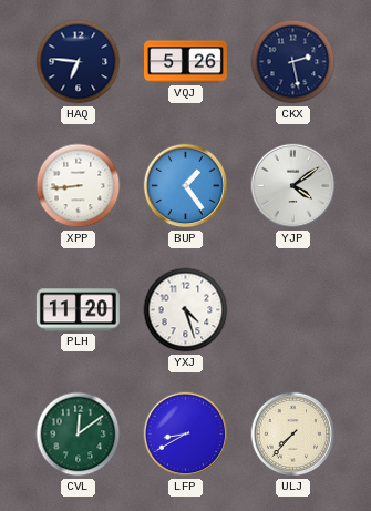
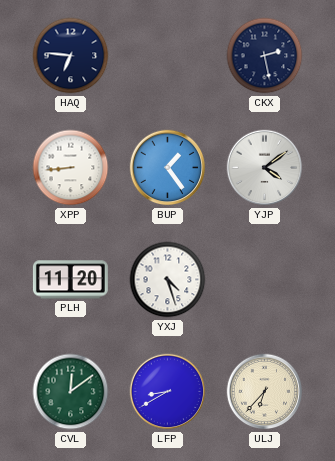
VQJ: 5:26 -> none (186, 62)
ULJ: 7:37 -> 6:37 (265, 392)
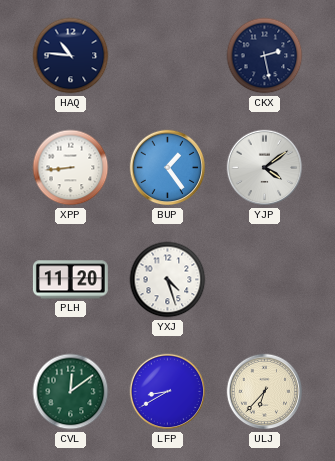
HAQ: 6:46 -> 10:46 (71, 56)
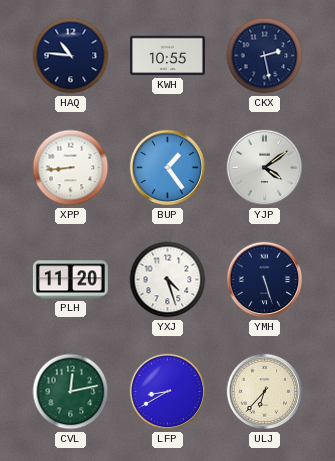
KWH: none -> 10:55 (167, 56)
YMH: none -> 5:27 (265, 280)
CVL: 12:09 -> 12:13 (71, 392)
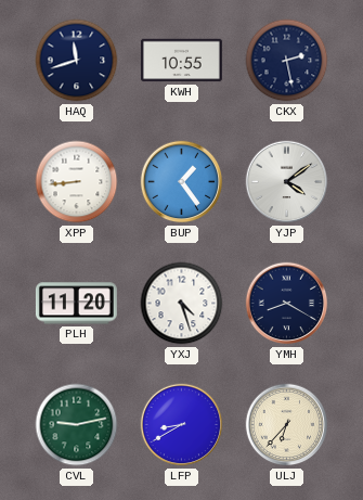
HAQ: 10:46 -> 11:42 (77, 61)
YMH: 5:27 -> 8:20 (287, 304)
CVL: 12:13 -> 9:13 (77, 425)
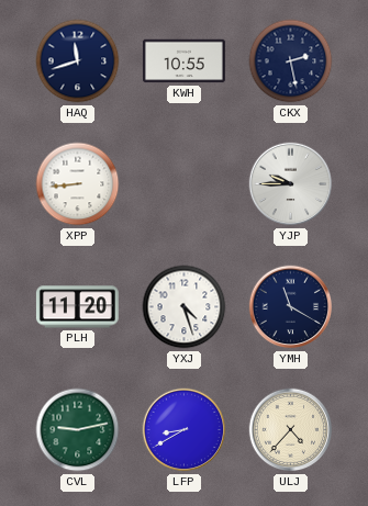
BUP: 1:24 -> none (182, 182)
YJP: 4:09 -> 9:45 (291, 184)
YMH: 8:20 -> 11:20 (291, 307)
ULJ: 6:37 -> 4:37 (291, 430)
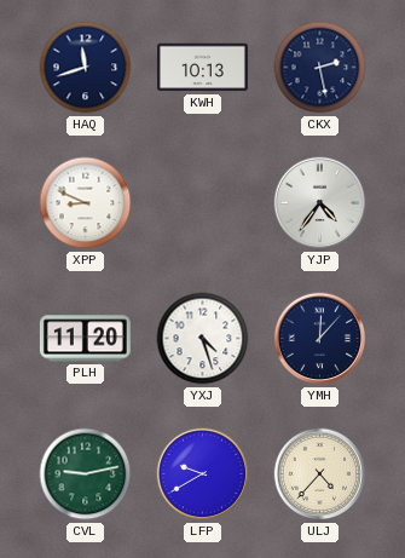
KWH: 10:55 -> 10:13 (202, 68)
XPP: 8:44 -> 8:49 (86, 203)
YJP: 9:45 -> 4:36 (320, 203)
YMH: 11:20 -> 12:07 (320, 339)
LFP: 8:40 -> 9:40 (203, 474)
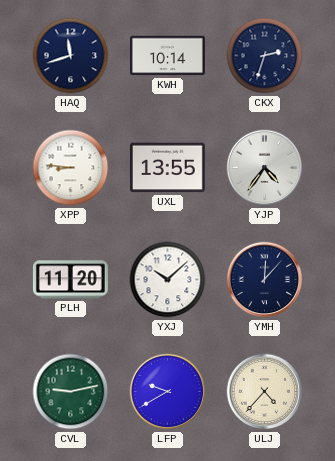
KWH: 10:13 -> 10:14 (167, 56)
CKX: 2:28 -> 2:33 (265, 56)
XPP: 8:49 -> 8:46 (71, 168)
UXL: none -> 13:55 (167, 168)
YXJ: 4:27 -> 10:08 (168, 280)
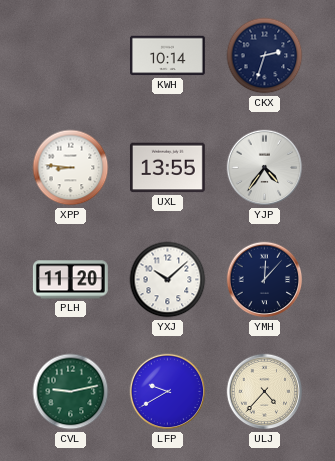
HAQ: 11:42 -> none (71, 56)
